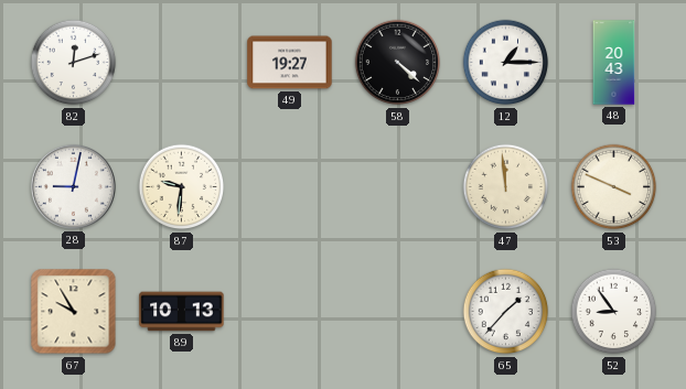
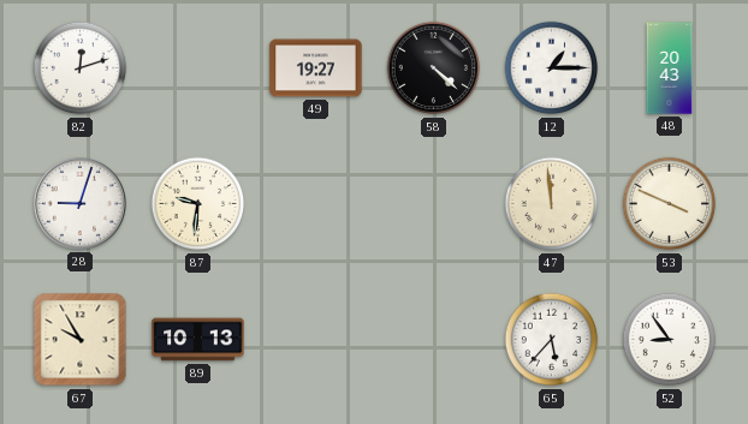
28: 9:02 -> 9:03 (79, 203)
65: 1:37 -> 5:37 (552, 340)
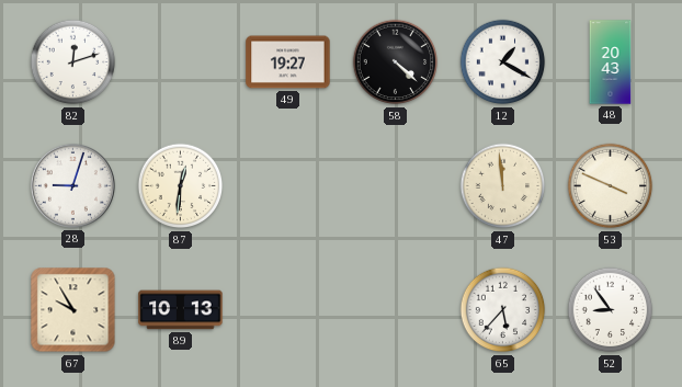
12: 1:15 -> 1:20 (503, 62)
87: 9:31 -> 12:31 (181, 186)
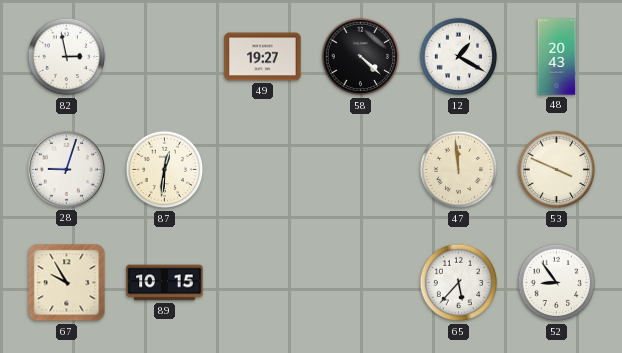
82: 12:12 -> 2:58 (67, 57)
89: 10:13 -> 10:15 (165, 283)
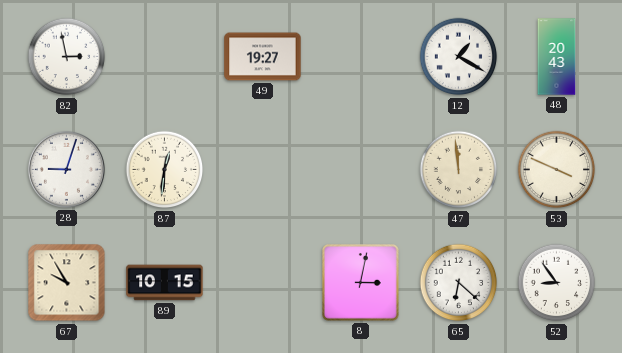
58: 4:22 -> none (361, 57)
8: none -> 3:02 (361, 283)
65: 5:37 -> 6:22 (459, 283)
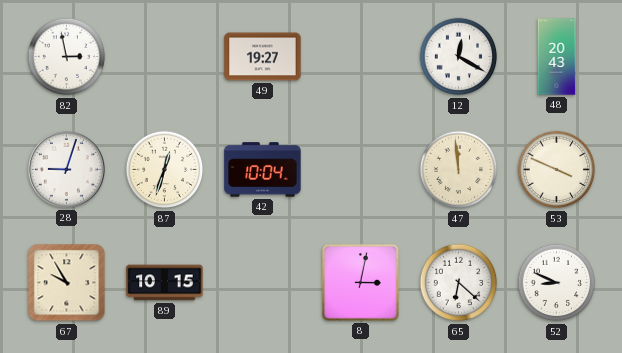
12: 1:20 -> 12:20 (459, 57)
87: 12:31 -> 12:33 (165, 170)
42: none -> 10:04 (263, 170)
52: 8:54 -> 8:49 (557, 283)
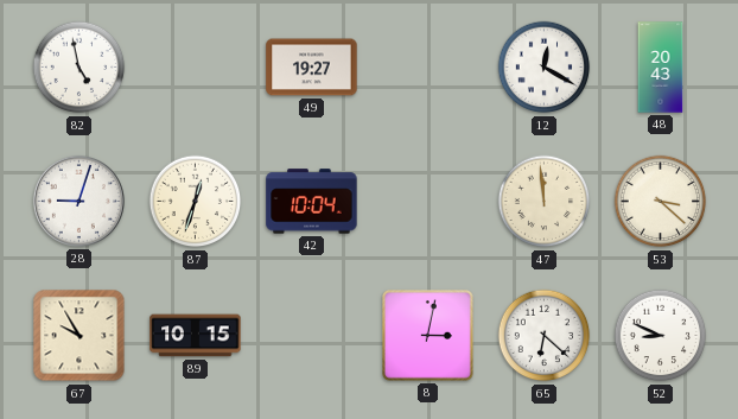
82: 2:58 -> 4:58 (79, 68)
53: 3:49 -> 3:22 (661, 202)
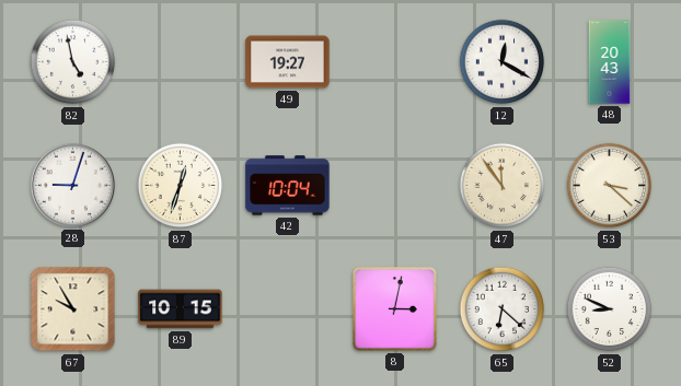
47: 11:59 -> 11:54 (503, 186)
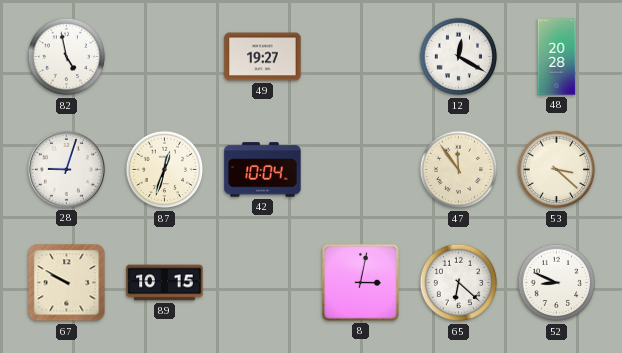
48: 20:43 -> 20:28 (557, 57)
67: 9:55 -> 9:50 (67, 283)
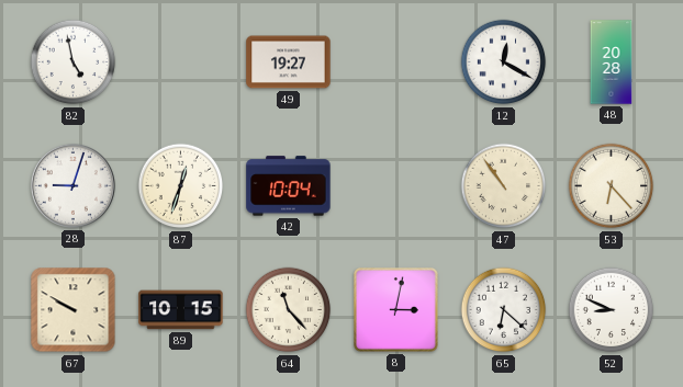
47: 11:54 -> 10:54 (504, 186)
53: 3:22 -> 6:23 (612, 186)
64: none -> 11:23 (289, 310)
